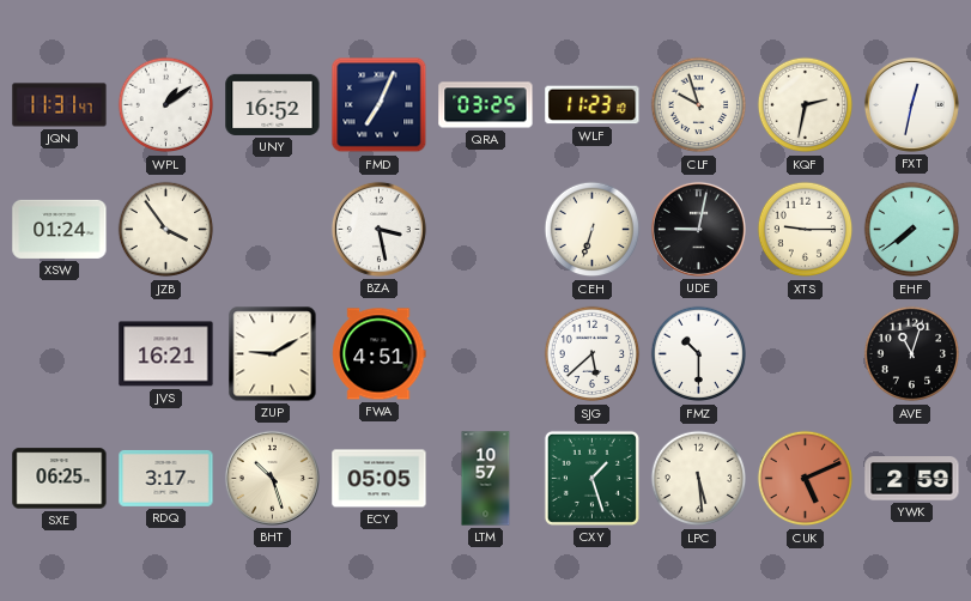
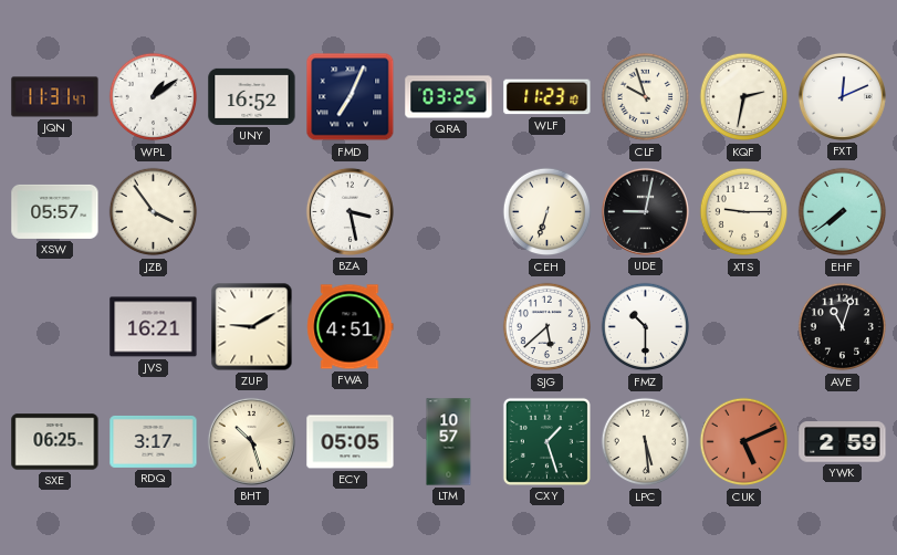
FXT: 12:32 -> 12:11 (842, 96)
XSW: 01:24 -> 05:57 (55, 211)
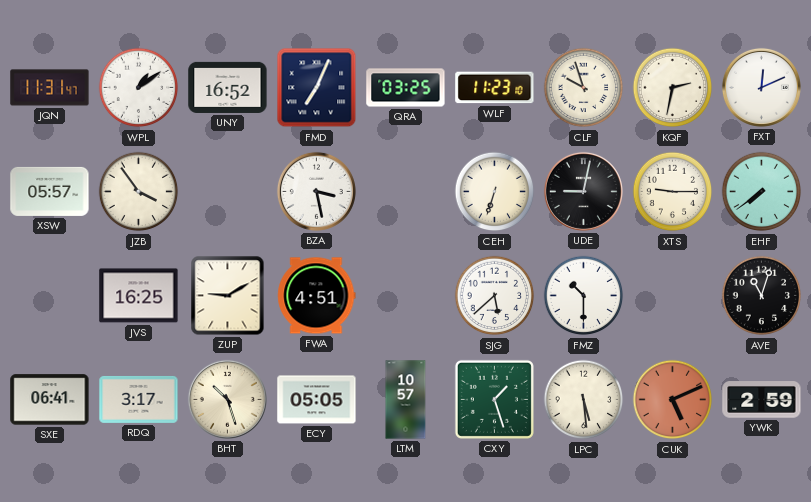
JVS: 16:21 -> 16:25 (139, 296)
SXE: 06:25 -> 06:41 (50, 400)
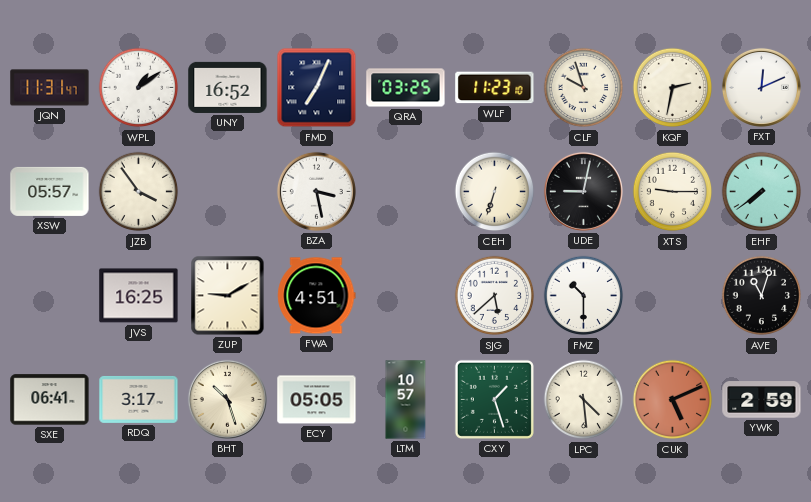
LPC: 5:29 -> 4:29 (584, 400)
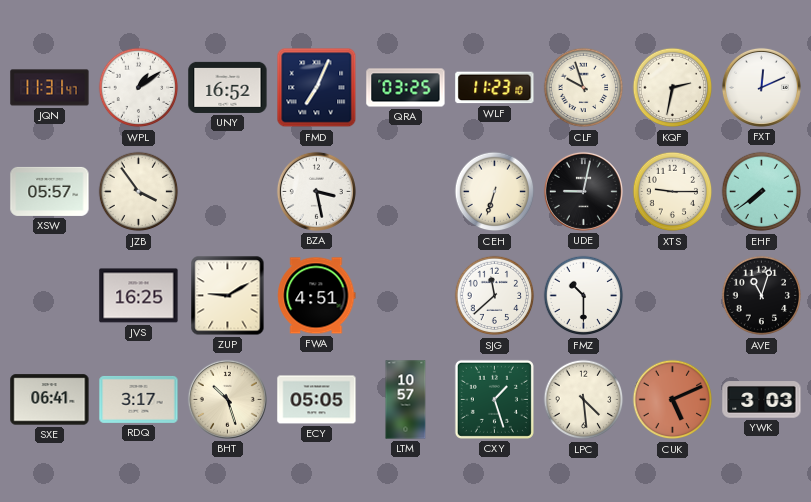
SJG: 5:38 -> 11:38 (495, 296)
YWK: 2:59 -> 3:03 (762, 400)
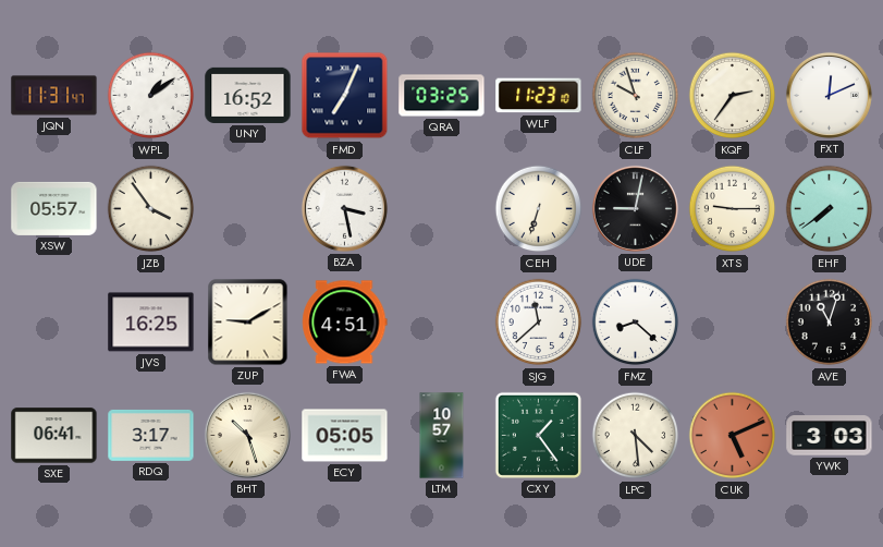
KQF: 2:32 -> 2:36 (733, 96)
FMZ: 10:30 -> 8:22 (636, 323)
CXY: 1:27 -> 1:24 (538, 435)
